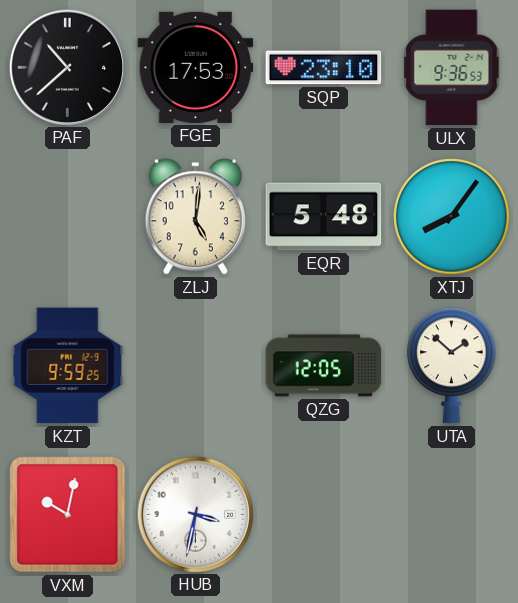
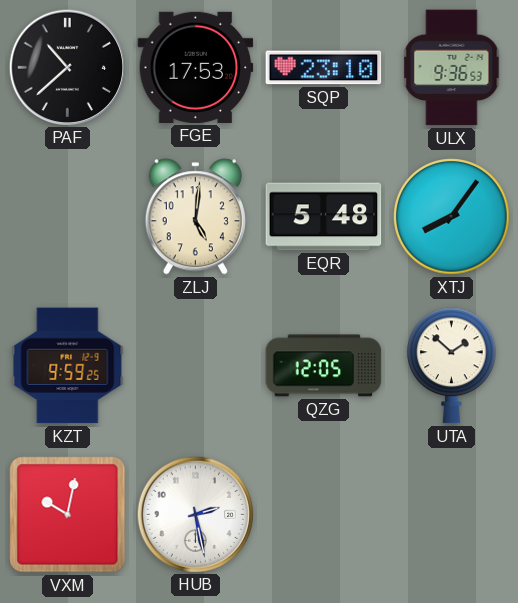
HUB: 3:32 -> 2:28 (195, 514)
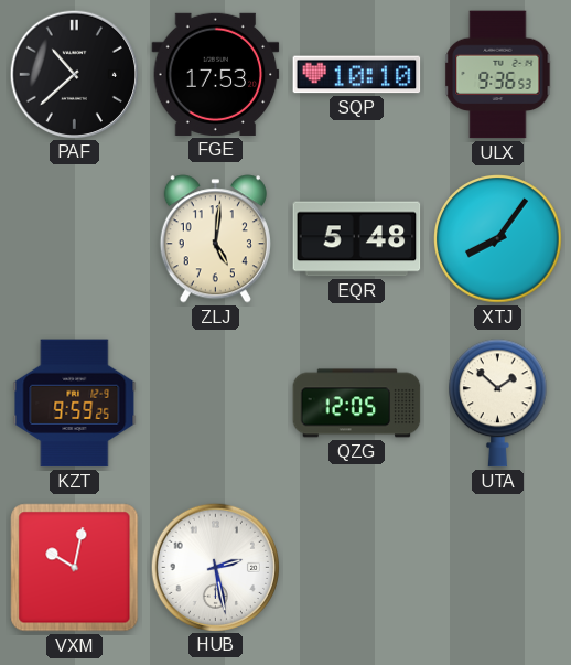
SQP: 23:10 -> 10:10 (357, 75)
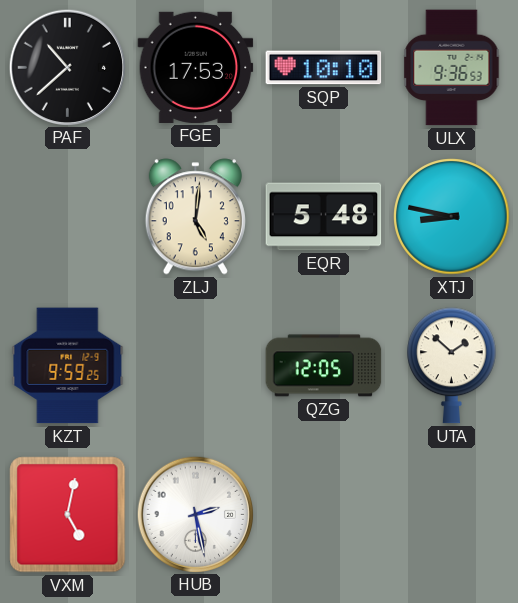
XTJ: 8:06 -> 8:47 (452, 217)
VXM: 10:02 -> 5:02 (68, 515)
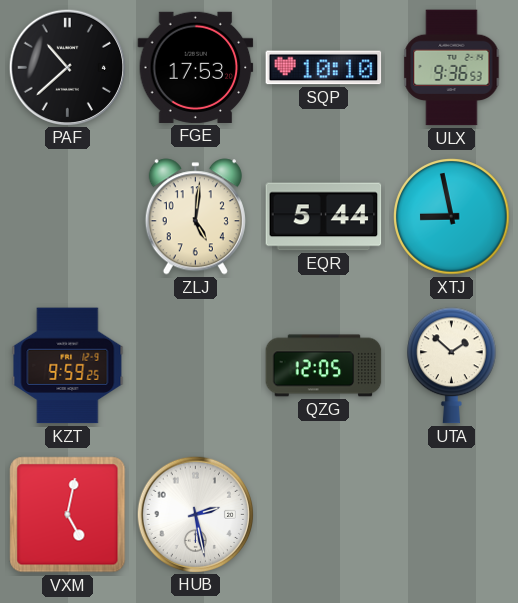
EQR: 5:48 -> 5:44 (324, 217)
XTJ: 8:47 -> 8:58 (452, 217)
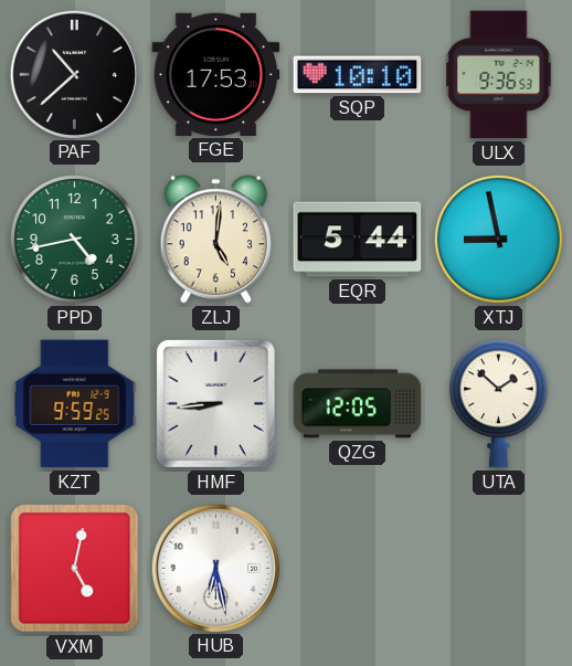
PPD: none -> 4:43 (75, 240)
HMF: none -> 8:44 (215, 403)
HUB: 2:28 -> 6:28 (215, 568)
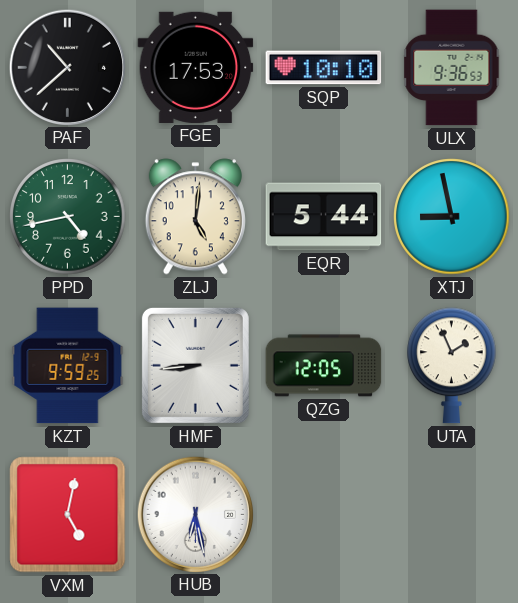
UTA: 1:52 -> 1:56 (452, 366)
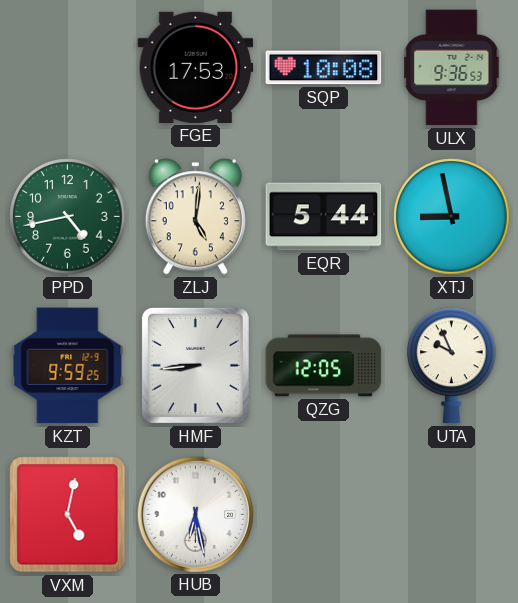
PAF: 10:38 -> none (67, 67)
SQP: 10:10 -> 10:08 (324, 68)
UTA: 1:56 -> 9:56 (452, 366)
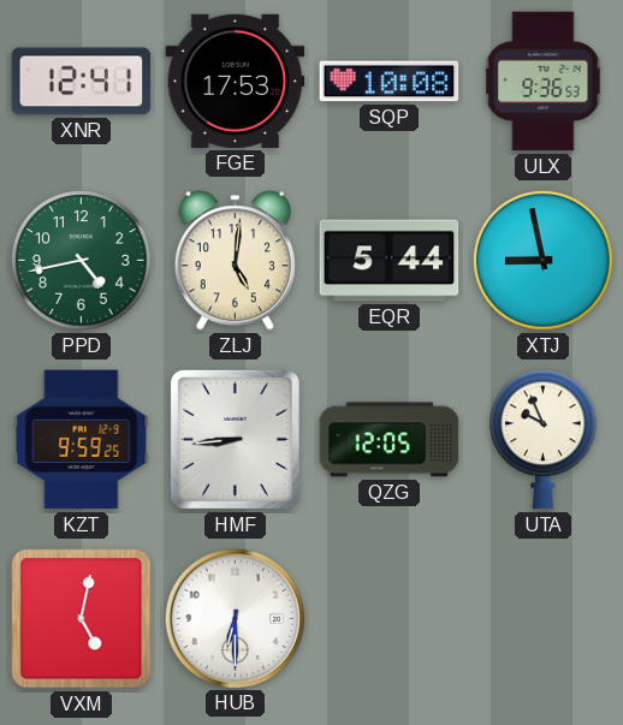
XNR: none -> 12:41 (82, 82)
HUB: 6:28 -> 6:30 (235, 618)
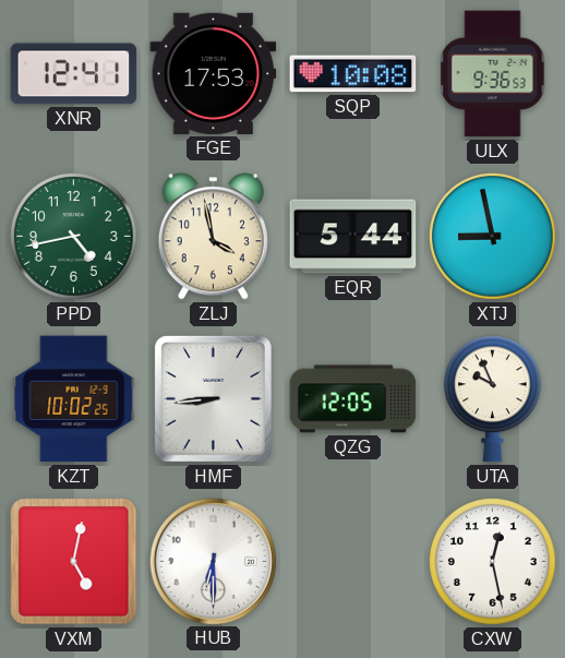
ZLJ: 5:01 -> 3:58 (213, 237)
KZT: 9:59 -> 10:02 (74, 399)
CXW: none -> 12:28 (493, 562)
